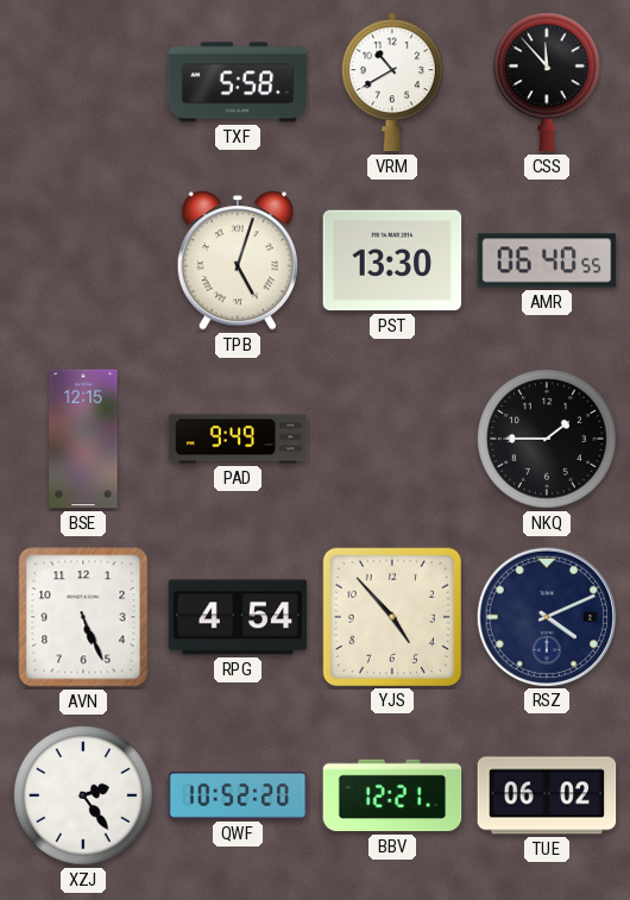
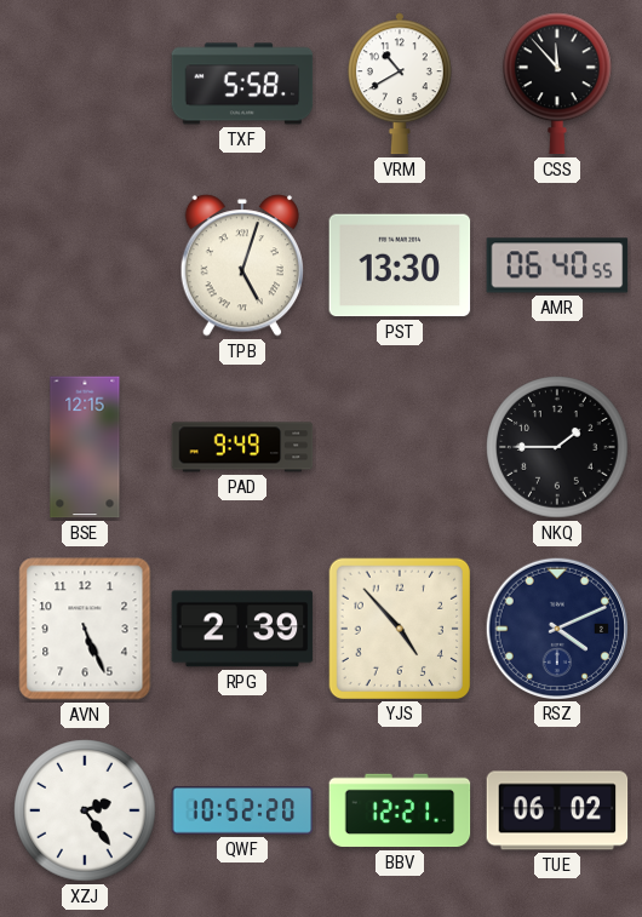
RPG: 4:54 -> 2:39 (242, 629)
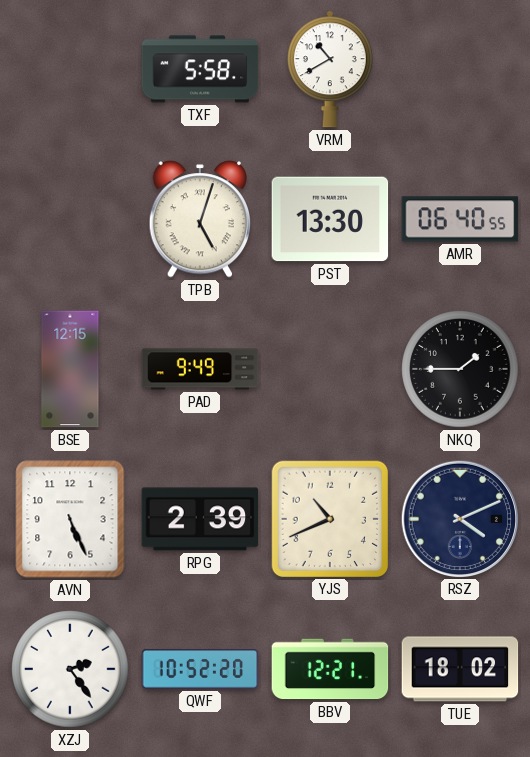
CSS: 11:53 -> none (558, 84)
YJS: 4:53 -> 10:41 (329, 518)
TUE: 06:02 -> 18:02 (460, 669)
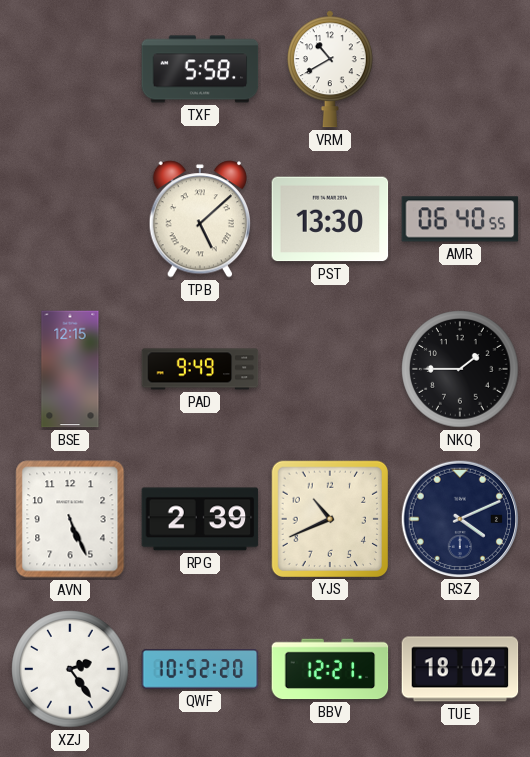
TPB: 5:03 -> 5:08 (199, 219)
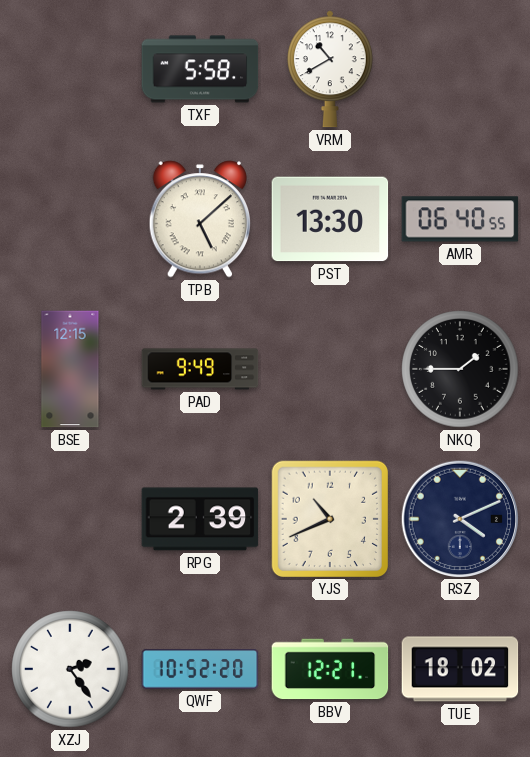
AVN: 5:26 -> none (70, 519)
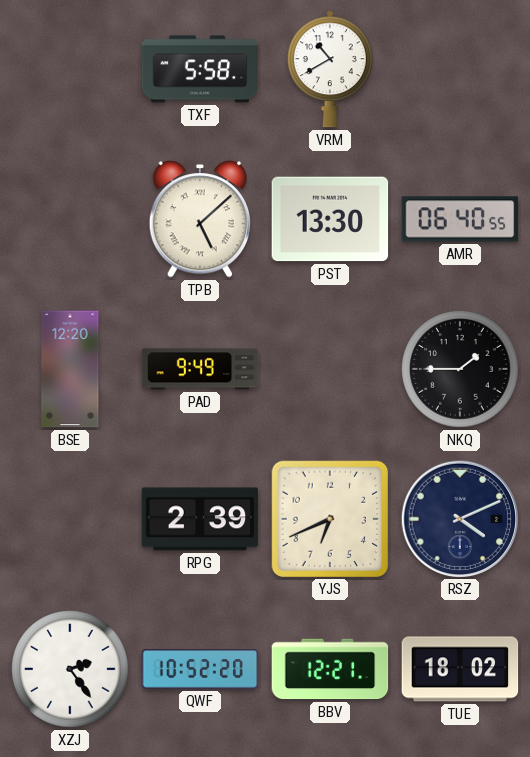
BSE: 12:15 -> 12:20 (70, 369)
YJS: 10:41 -> 6:41 (329, 518)
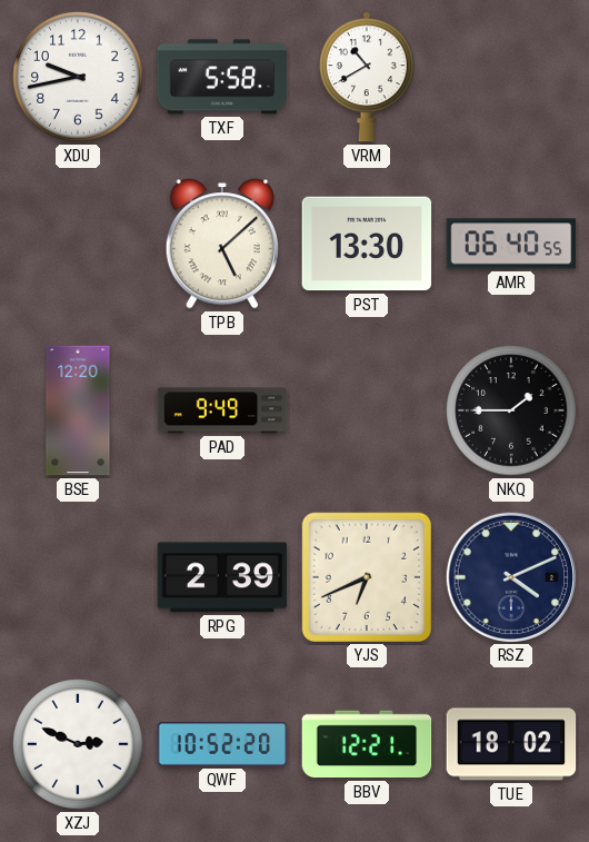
XDU: none -> 9:43 (78, 77)
XZJ: 2:24 -> 2:49 (78, 744)
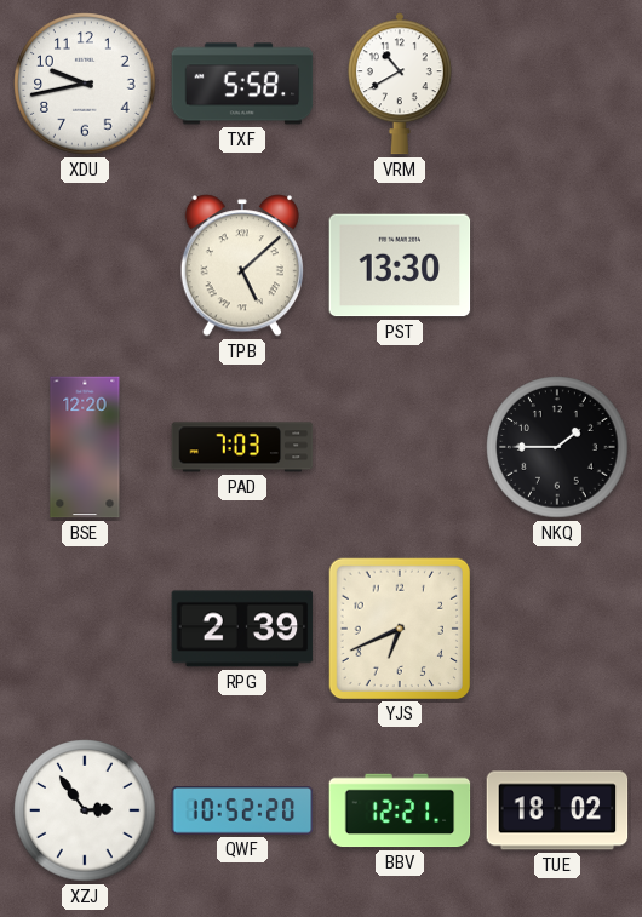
AMR: 06:40 -> none (511, 244)
PAD: 9:49 -> 7:03 (242, 447)
RSZ: 4:11 -> none (510, 576)
XZJ: 2:49 -> 2:54 (85, 810)
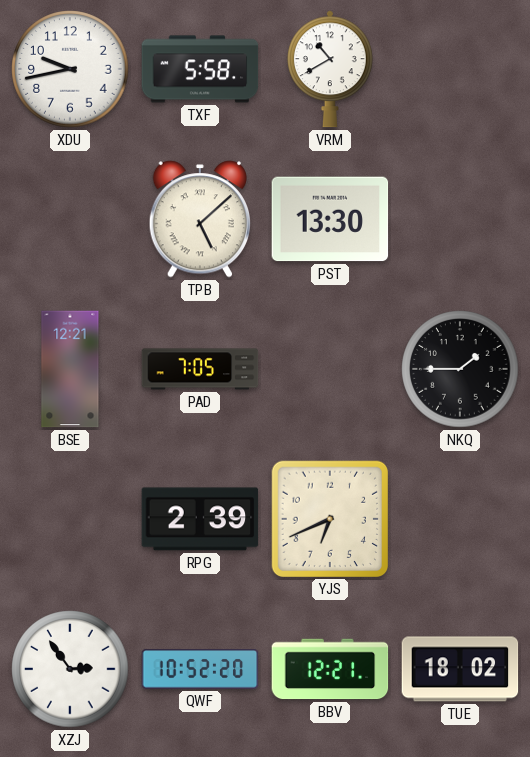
BSE: 12:20 -> 12:21 (70, 369)
PAD: 7:03 -> 7:05 (200, 369)
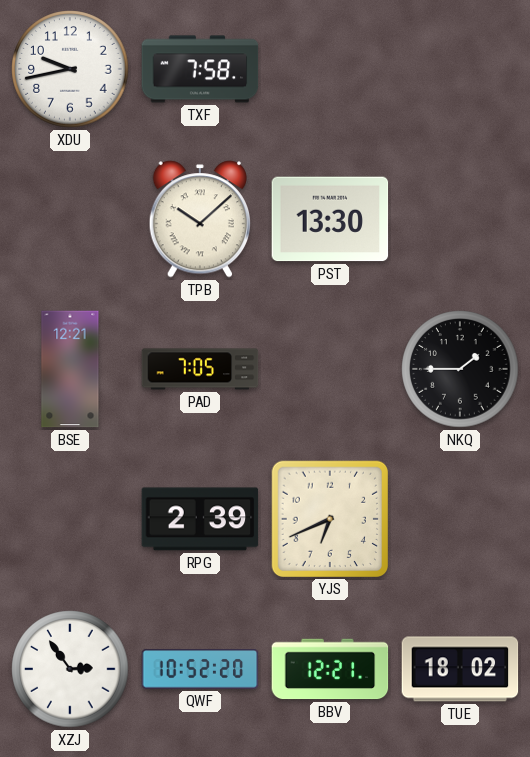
TXF: 5:58 -> 7:58 (200, 69)
VRM: 10:40 -> none (330, 69)
TPB: 5:08 -> 10:08 (199, 219)
